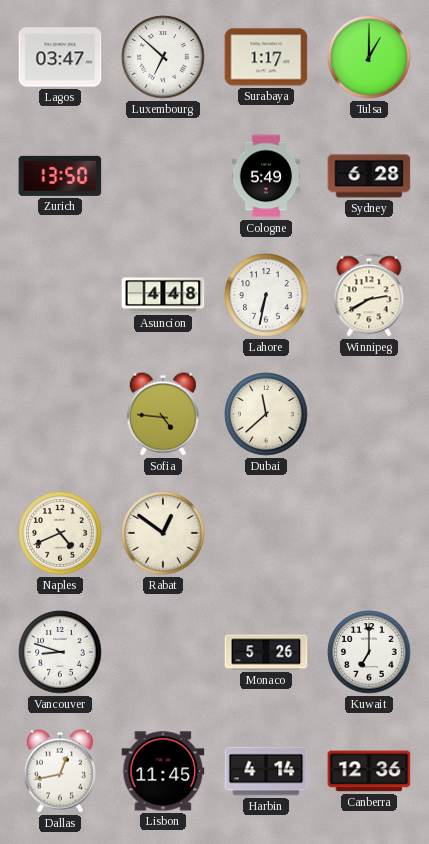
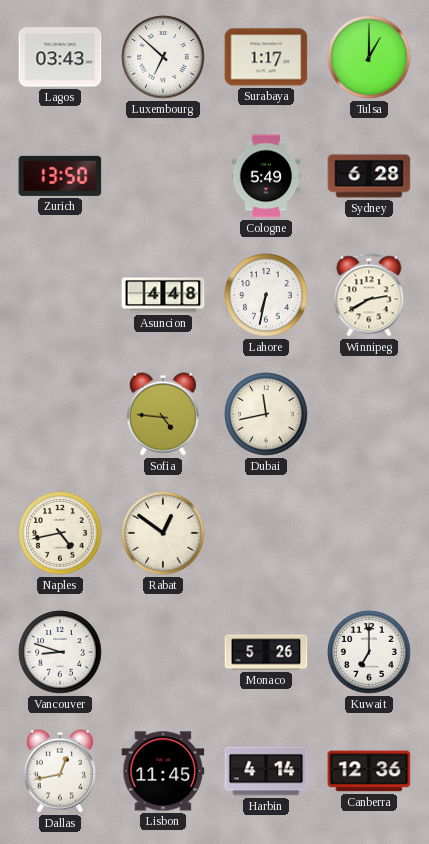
Lagos: 03:47 -> 03:43 (60, 57)
Dubai: 11:38 -> 11:43 (266, 414)
Naples: 4:41 -> 4:43 (60, 533)
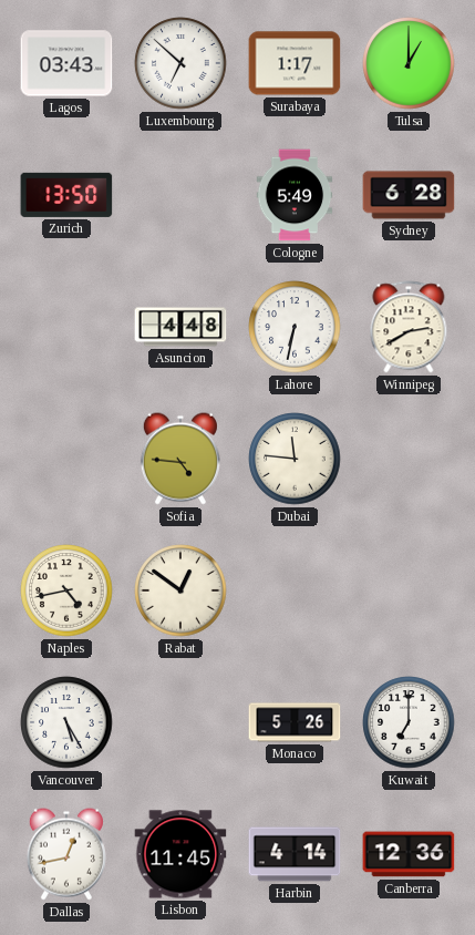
Dubai: 11:43 -> 11:46 (295, 459)
Vancouver: 8:48 -> 5:25 (66, 722)
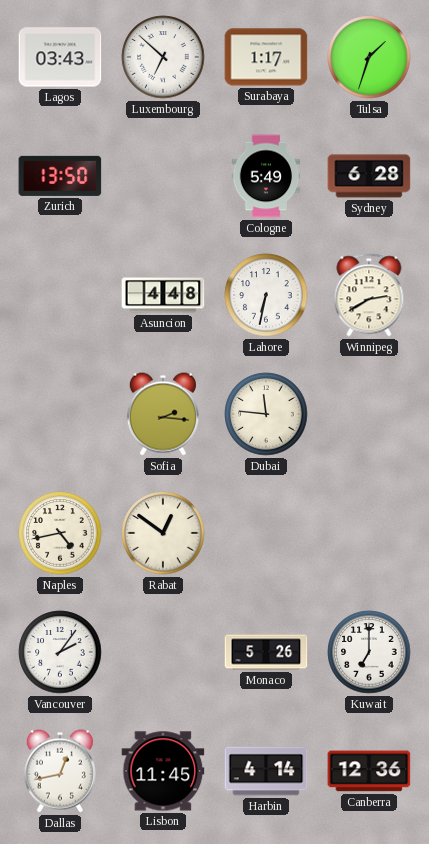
Tulsa: 1:00 -> 1:33 (369, 57)
Sofia: 4:46 -> 2:16 (163, 414)
Vancouver: 5:25 -> 2:06 (60, 652)
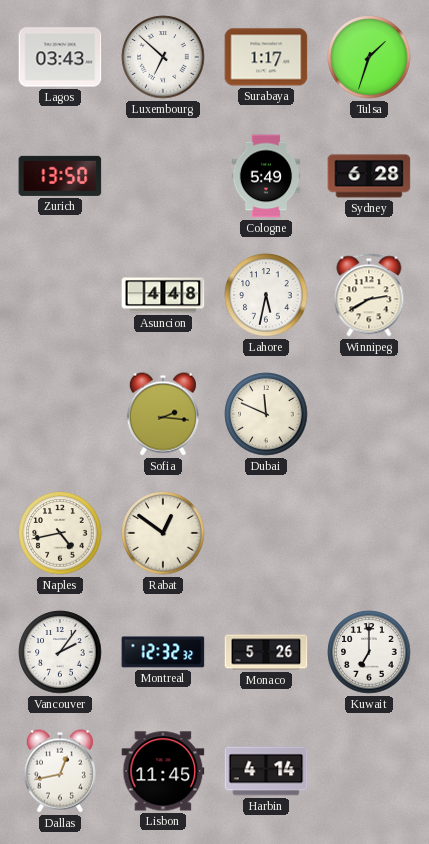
Lahore: 6:32 -> 5:32 (266, 295)
Dubai: 11:46 -> 11:49 (266, 414)
Montreal: none -> 12:32 (163, 652)
Canberra: 12:36 -> none (369, 771)
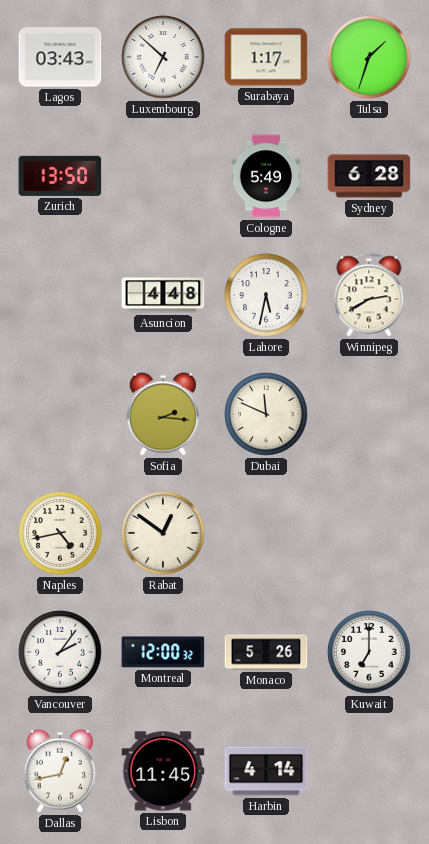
Montreal: 12:32 -> 12:00 (163, 652)
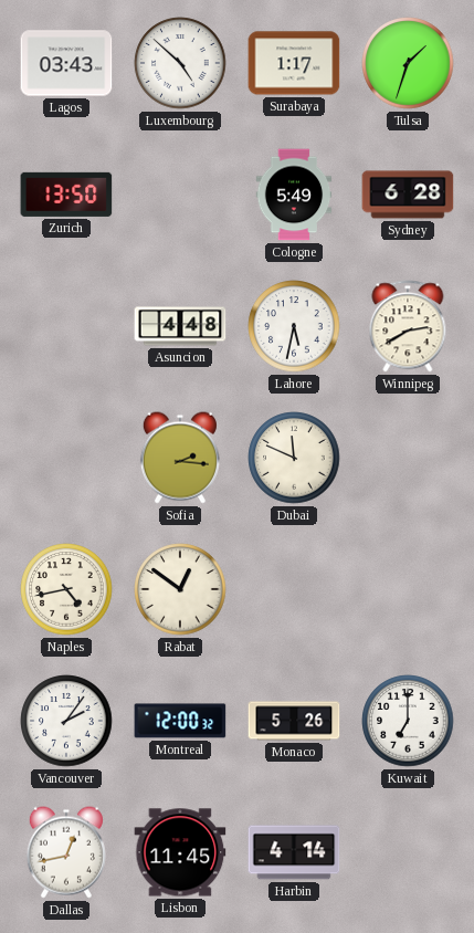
Luxembourg: 6:52 -> 4:52 (180, 63)
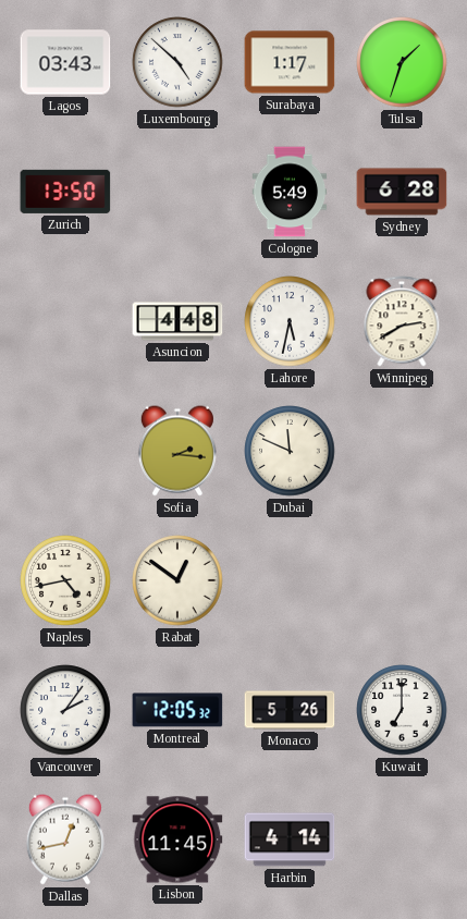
Montreal: 12:00 -> 12:05 (177, 710)
